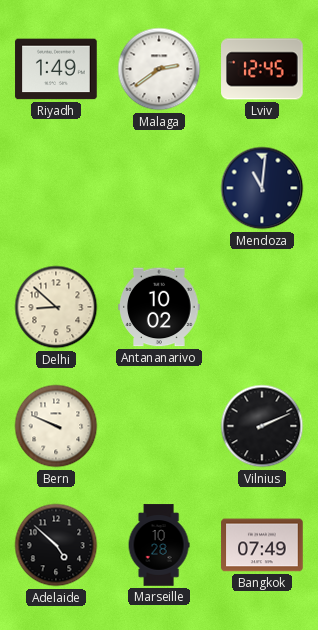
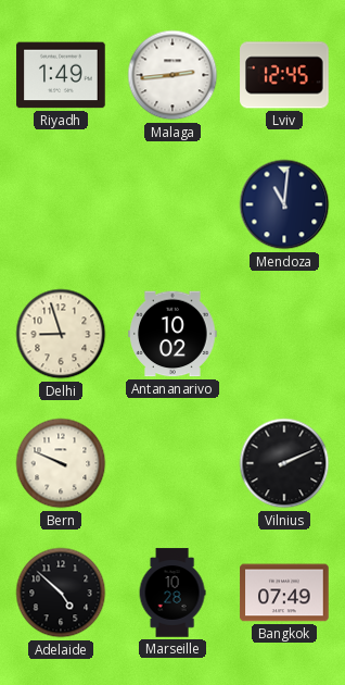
Malaga: 2:39 -> 2:44 (173, 75)
Delhi: 8:52 -> 8:57 (61, 334)
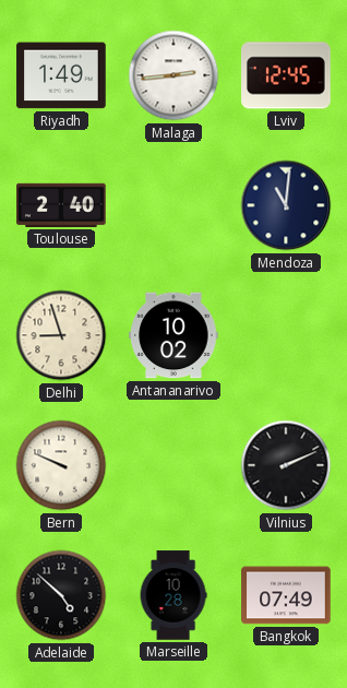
Toulouse: none -> 2:40 (61, 205)
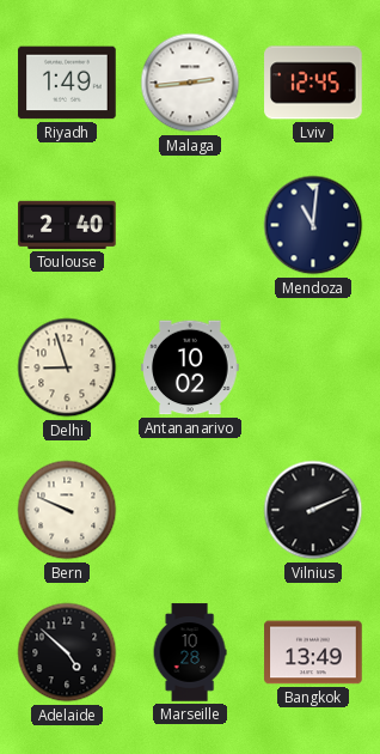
Bangkok: 07:49 -> 13:49 (313, 652)
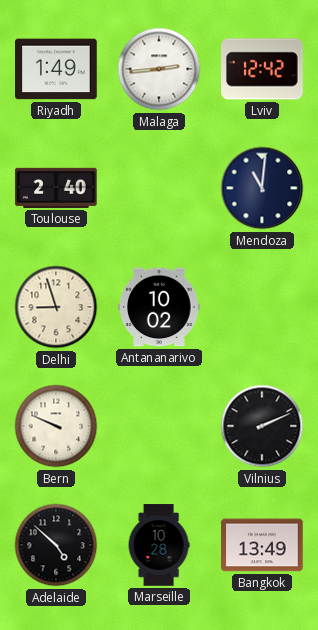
Lviv: 12:45 -> 12:42 (262, 69)
